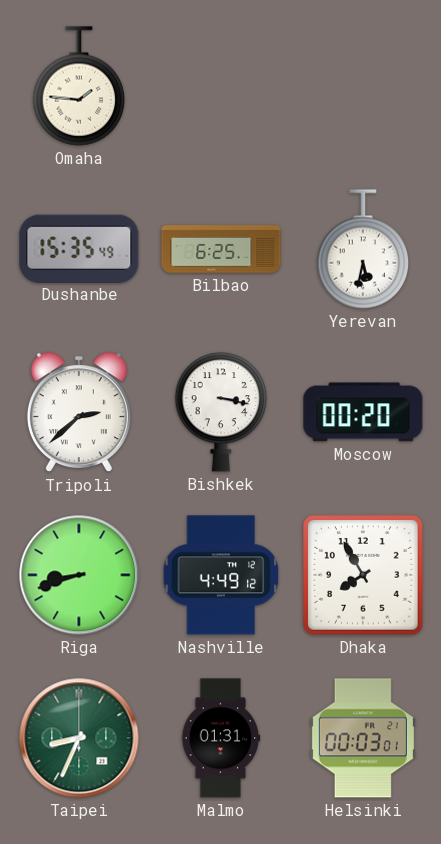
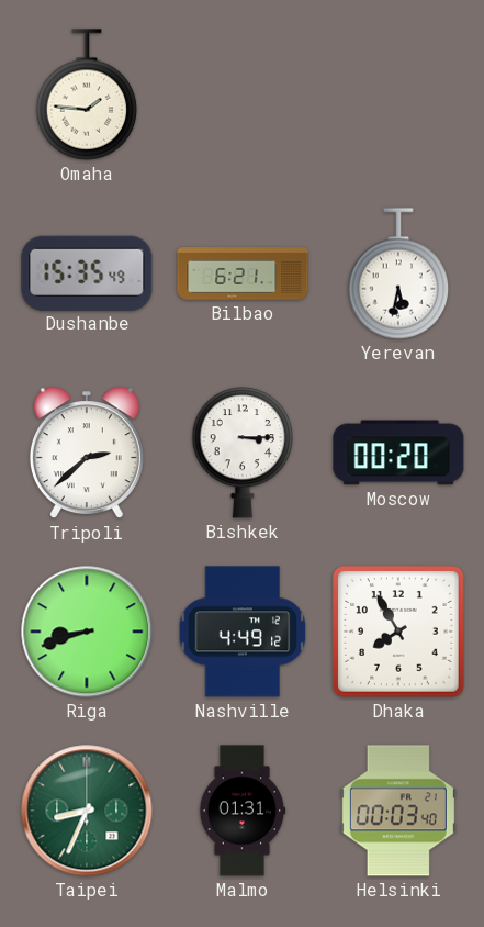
Bilbao: 6:25 -> 6:21 (243, 273)
Bishkek: 3:17 -> 3:15 (243, 453)
Helsinki: 00:03:01 -> 00:03:40 (398, 811)
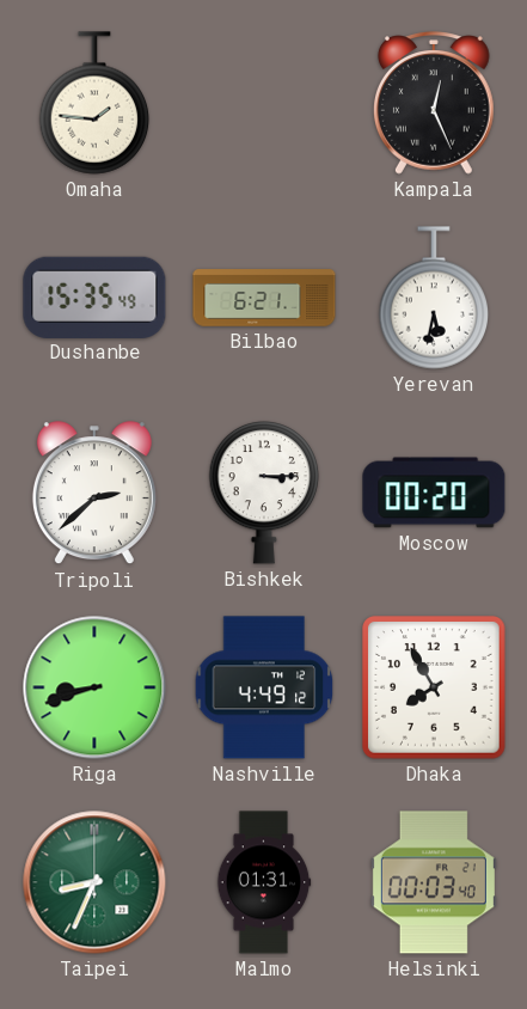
Kampala: none -> 12:26 (435, 103)
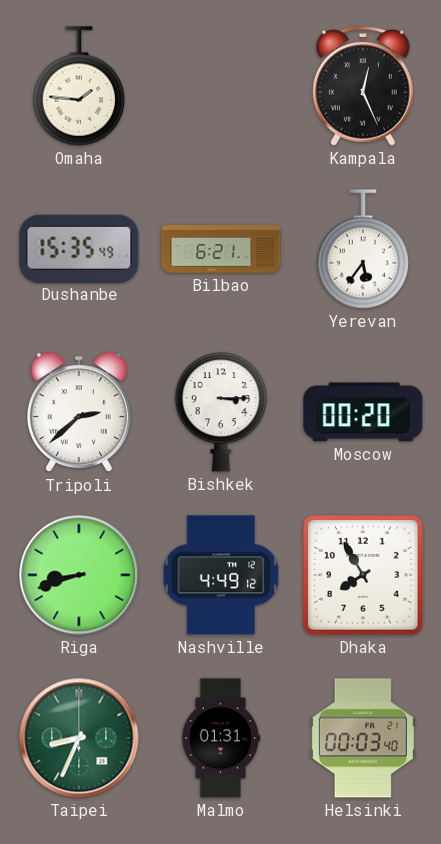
Yerevan: 5:32 -> 5:36 (363, 249)
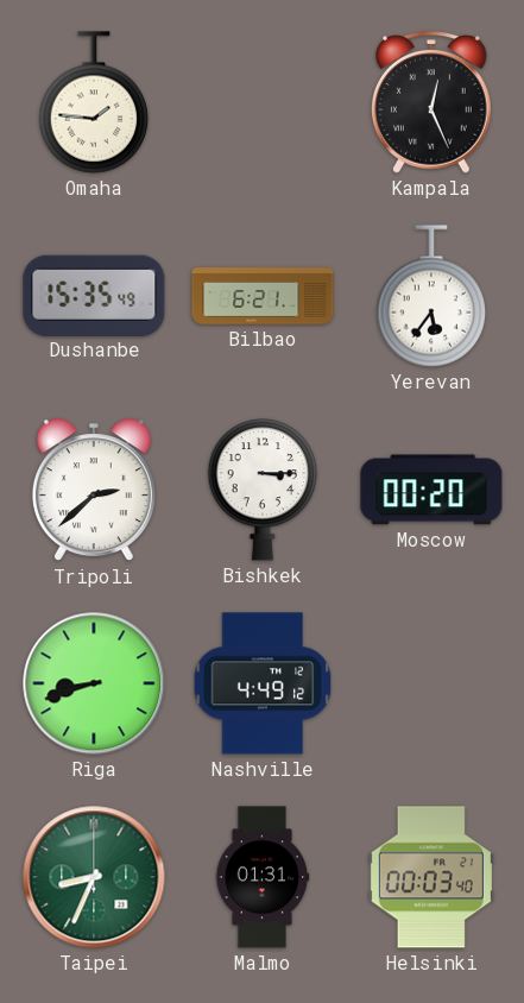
Dhaka: 7:55 -> none (363, 575)
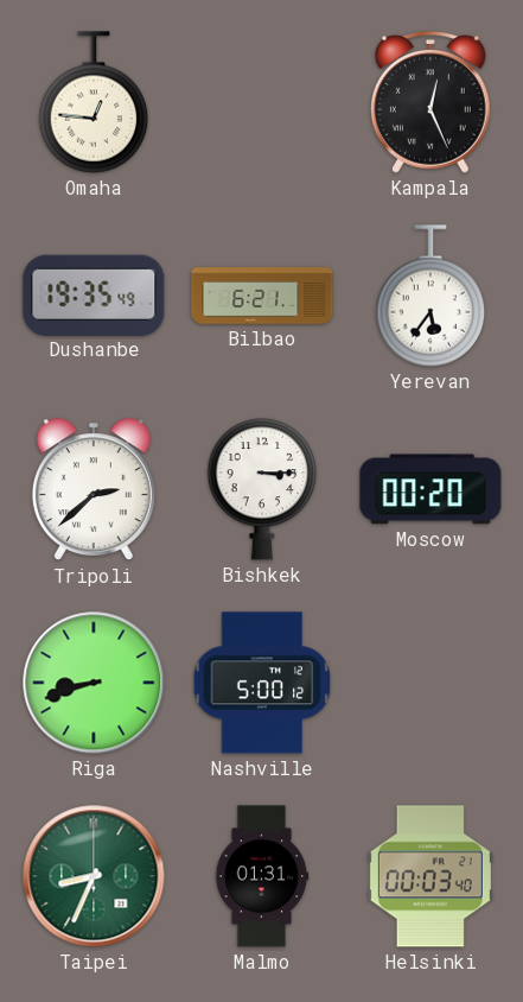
Omaha: 1:46 -> 12:46 (94, 102)
Dushanbe: 15:35 -> 19:35 (94, 294)
Nashville: 4:49 -> 5:00 (262, 683)
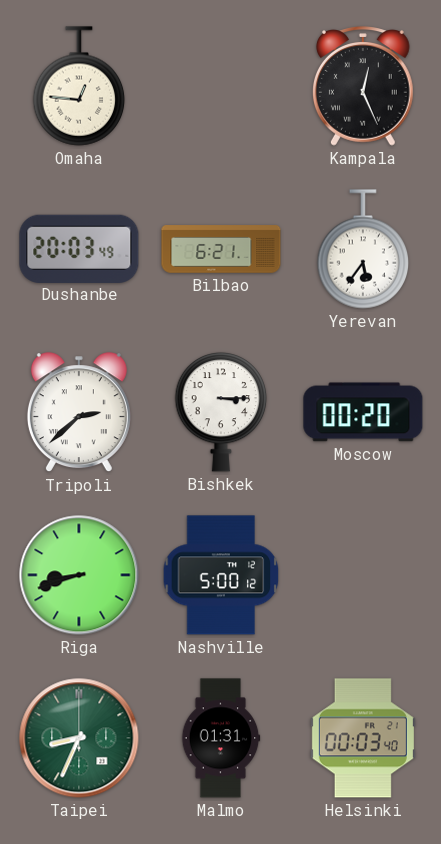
Dushanbe: 19:35 -> 20:03 (79, 248)
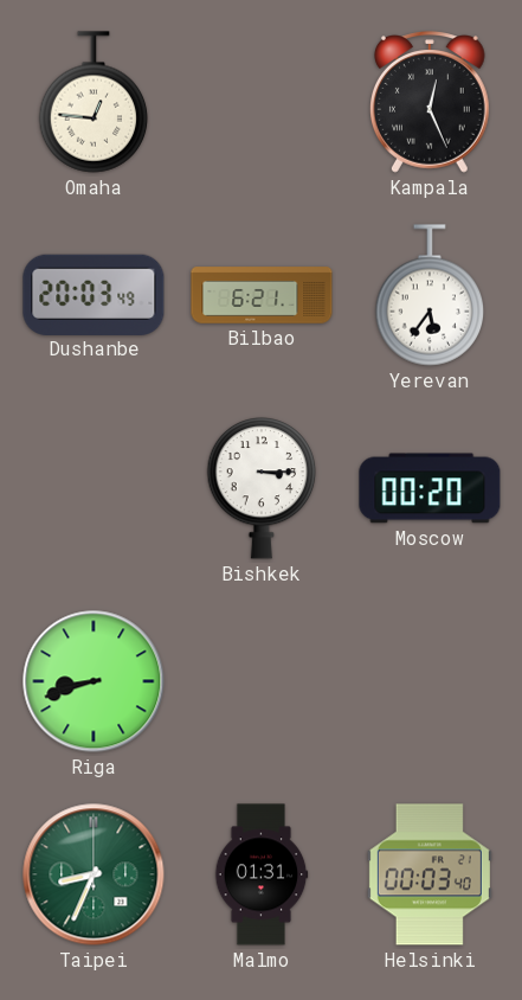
Tripoli: 2:38 -> none (79, 413)
Nashville: 5:00 -> none (221, 575)
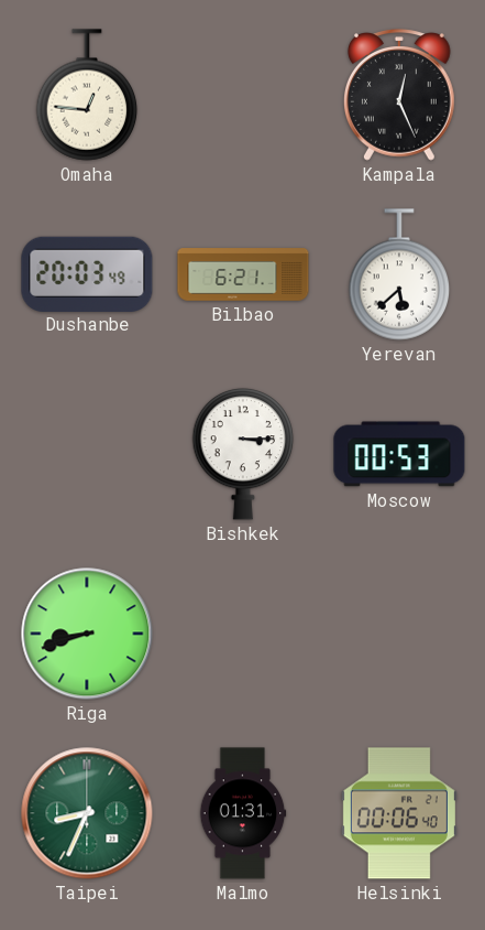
Yerevan: 5:36 -> 5:38 (399, 274)
Moscow: 00:20 -> 00:53 (399, 454)
Helsinki: 00:03 -> 00:06 (399, 813)
